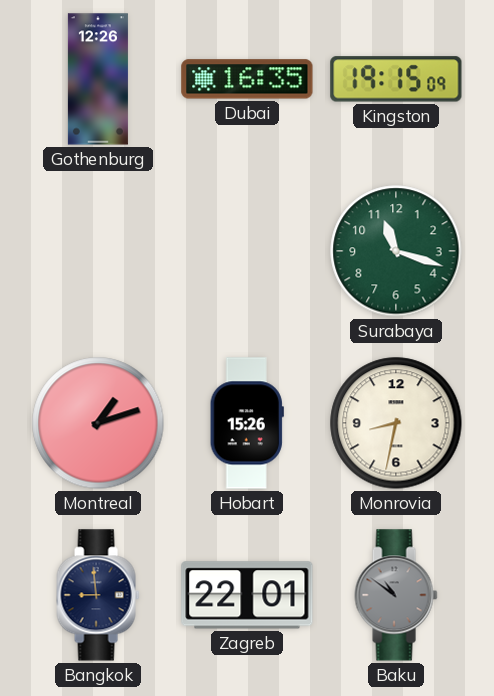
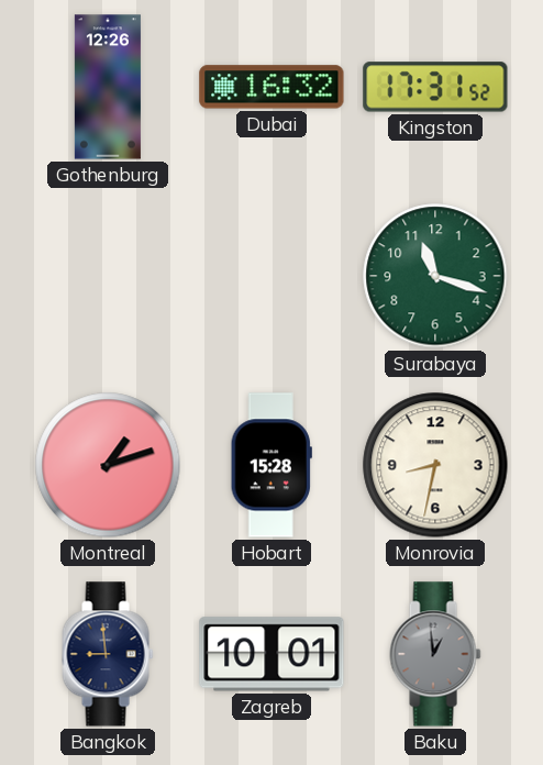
Dubai: 16:35 -> 16:32 (271, 87)
Kingston: 19:15 -> 17:31 (435, 87)
Hobart: 15:26 -> 15:28 (271, 465)
Zagreb: 22:01 -> 10:01 (271, 654)
Baku: 10:51 -> 12:59 (435, 654)
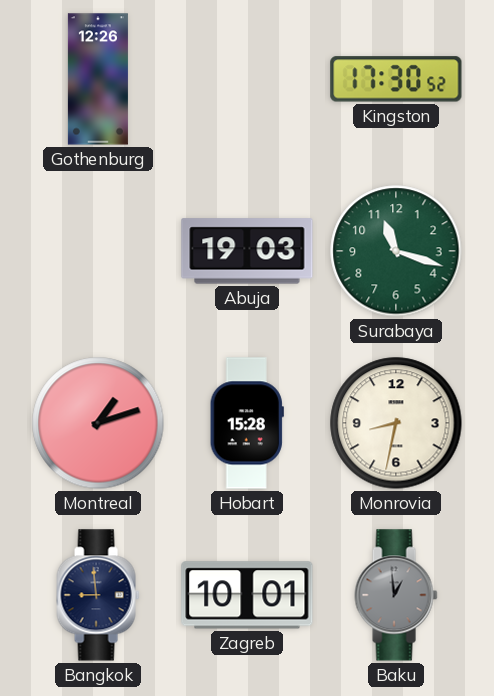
Dubai: 16:32 -> none (271, 87)
Kingston: 17:31 -> 17:30 (396, 79)
Abuja: none -> 19:03 (247, 251)
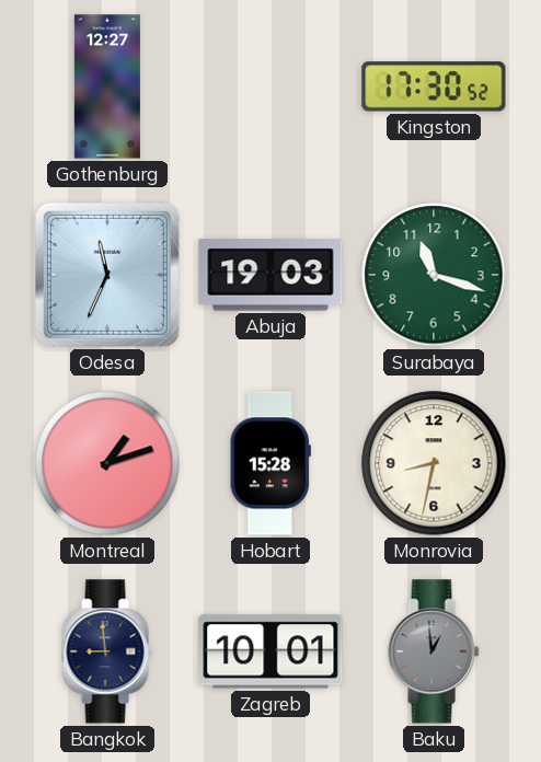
Gothenburg: 12:26 -> 12:27 (107, 86)
Odesa: none -> 11:34 (107, 275)
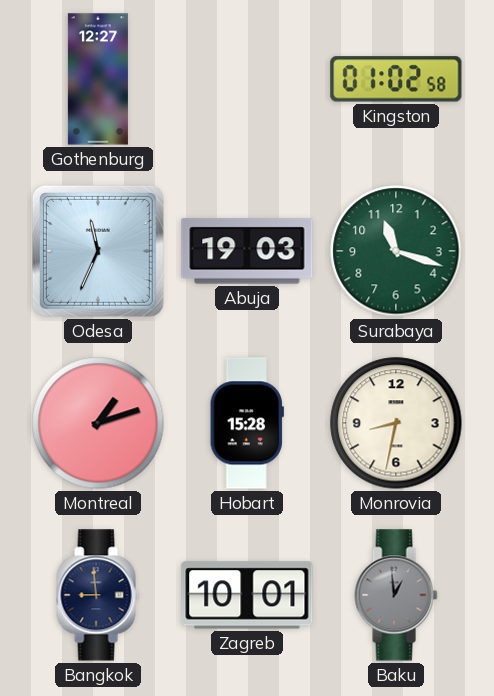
Kingston: 17:30 -> 01:02 (396, 79)
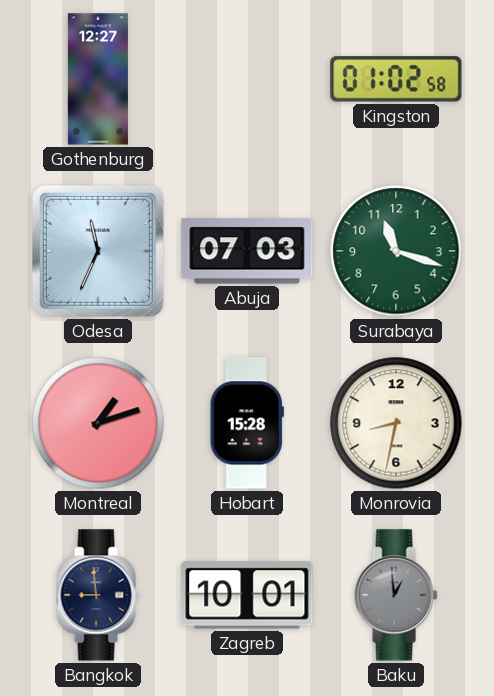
Abuja: 19:03 -> 07:03 (247, 251)
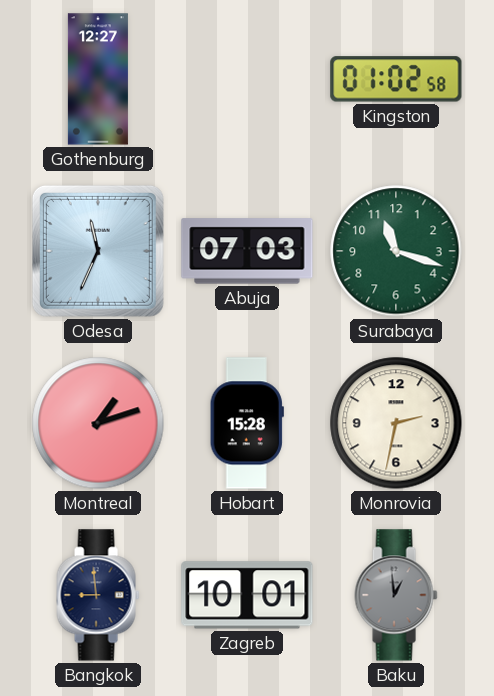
Monrovia: 8:32 -> 2:32 (396, 423)
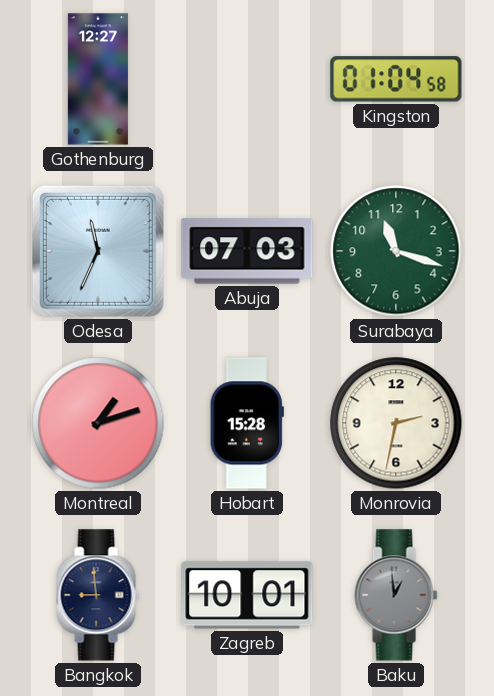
Kingston: 01:02 -> 01:04 (396, 79)
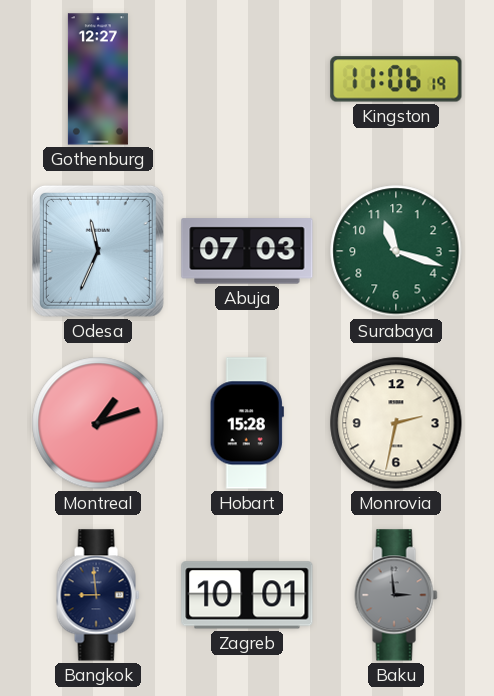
Kingston: 01:04 -> 11:06 (396, 79)
Baku: 12:59 -> 2:59 (396, 595)
